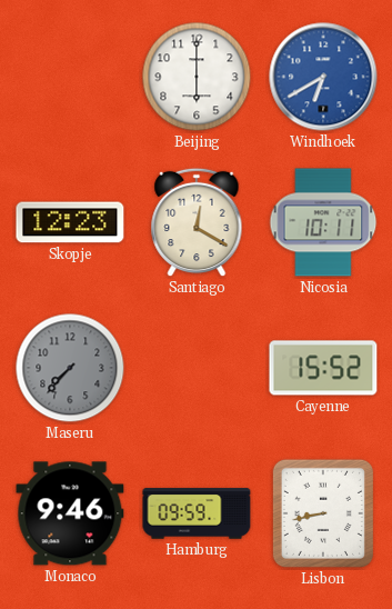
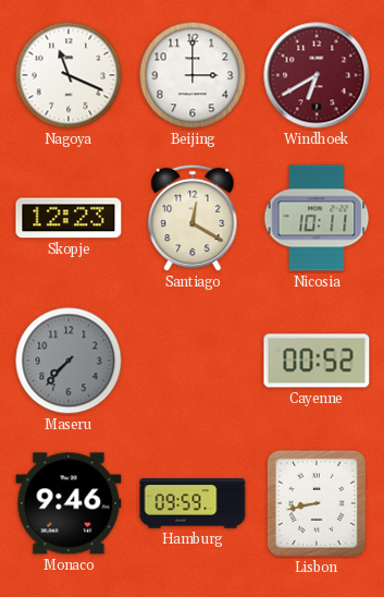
Nagoya: none -> 11:19 (69, 75)
Beijing: 6:00 -> 3:00 (193, 75)
Windhoek dial: blue -> burgundy (317, 75)
Cayenne: 15:52 -> 00:52 (317, 361)
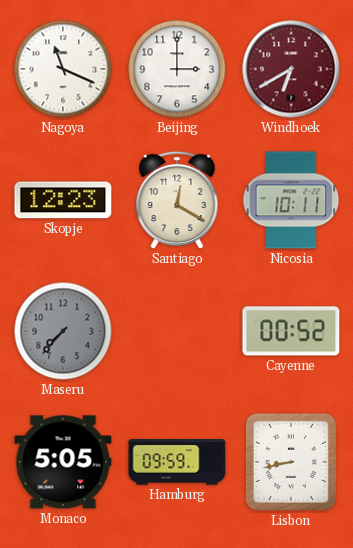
Monaco: 9:46 -> 5:05 (63, 462)
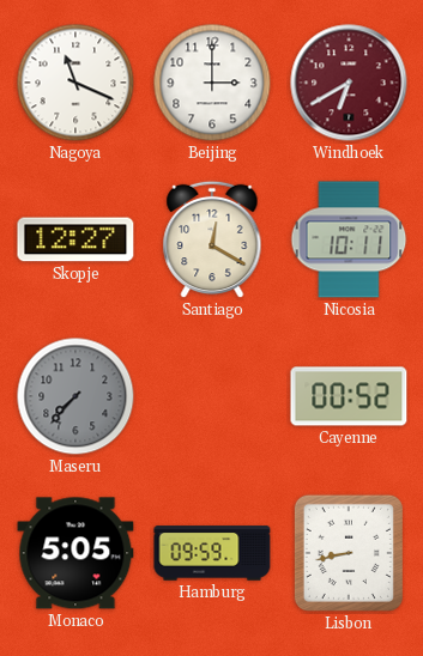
Skopje: 12:23 -> 12:27 (75, 239)
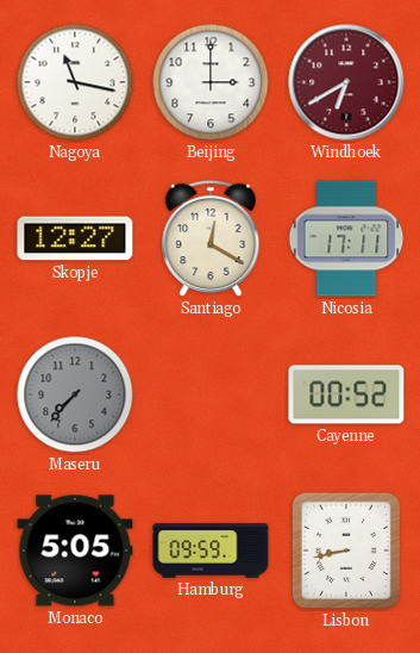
Nagoya: 11:19 -> 11:17 (75, 82)
Nicosia: 10:11 -> 17:11 (346, 238)
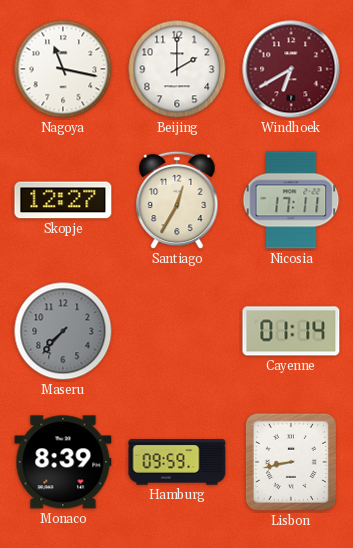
Beijing: 3:00 -> 2:00 (177, 69)
Santiago: 12:20 -> 12:35 (177, 200)
Cayenne: 00:52 -> 01:14 (291, 331)
Monaco: 5:05 -> 8:39 (63, 462)
